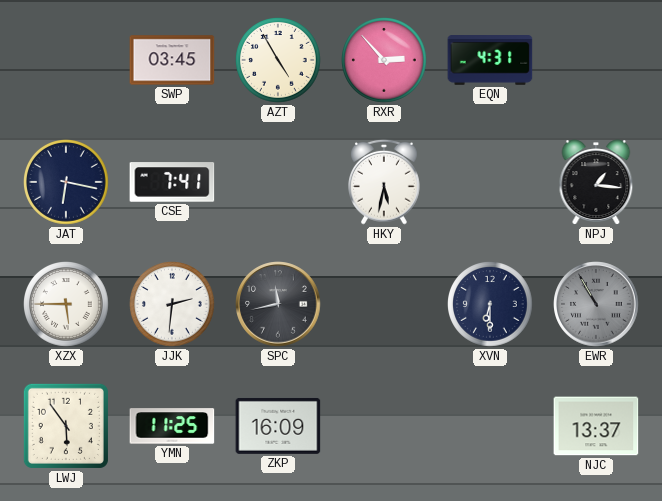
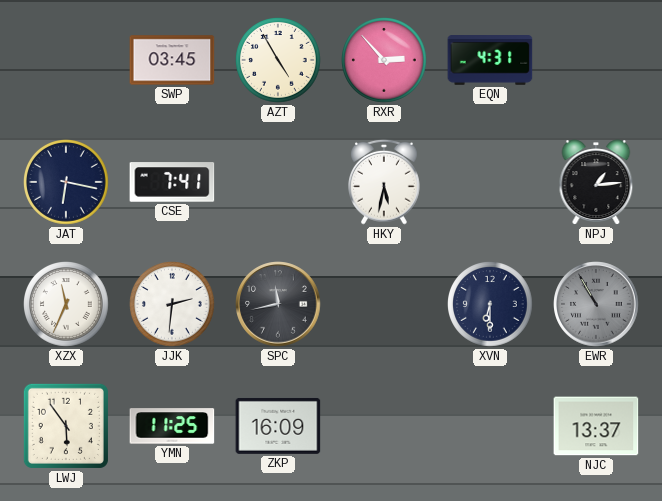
NPJ: 1:16 -> 1:14 (596, 182)
XZX: 5:45 -> 11:34 (67, 305)
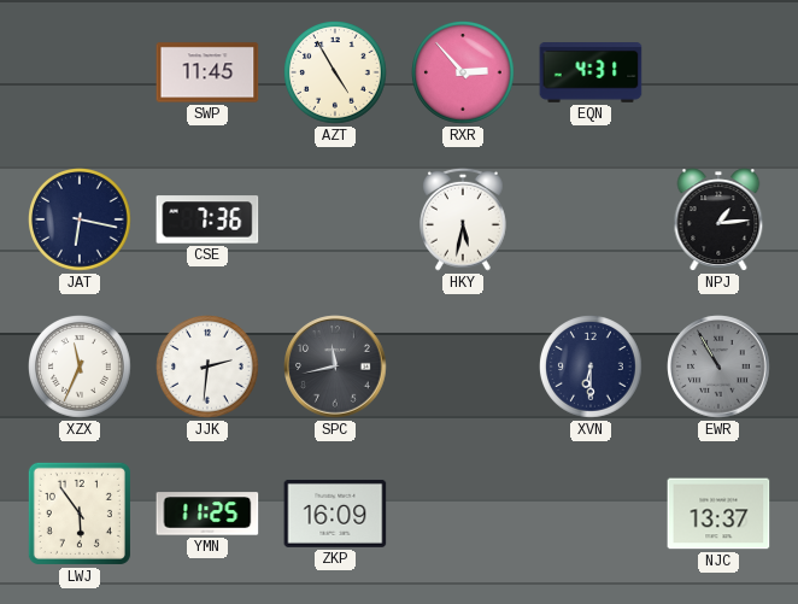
SWP: 03:45 -> 11:45 (207, 72)
CSE: 7:41 -> 7:36 (207, 219)
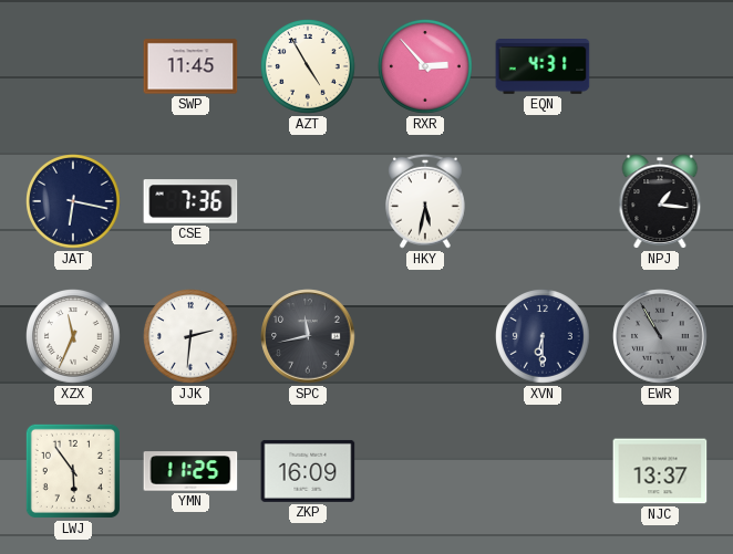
NPJ: 1:14 -> 1:16 (660, 201)
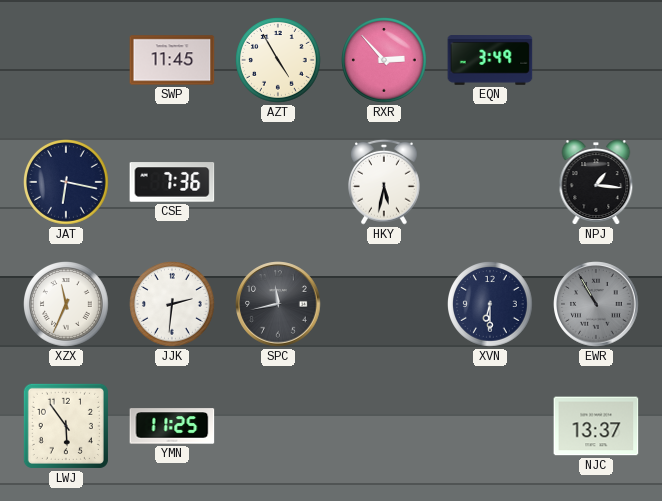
EQN: 4:31 -> 3:49 (490, 61)
ZKP: 16:09 -> none (308, 471)
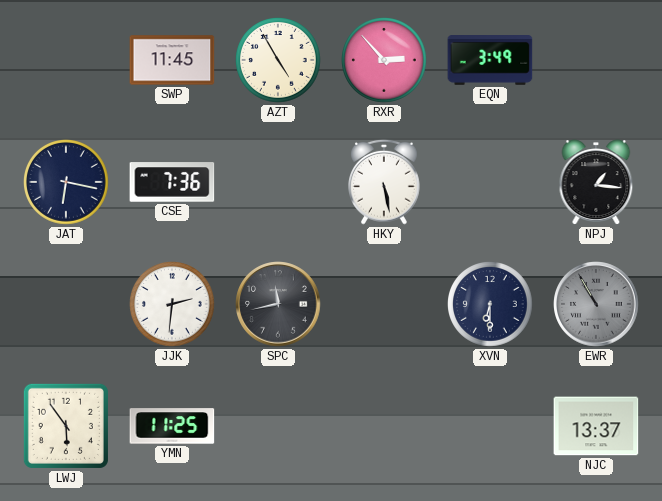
HKY: 5:32 -> 5:28 (385, 182)
XZX: 11:34 -> none (67, 305)
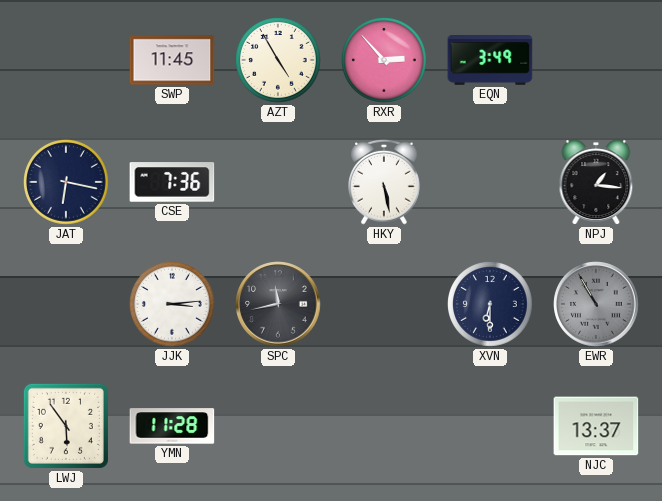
JJK: 2:31 -> 3:14 (173, 305)
YMN: 11:25 -> 11:28 (172, 426)
